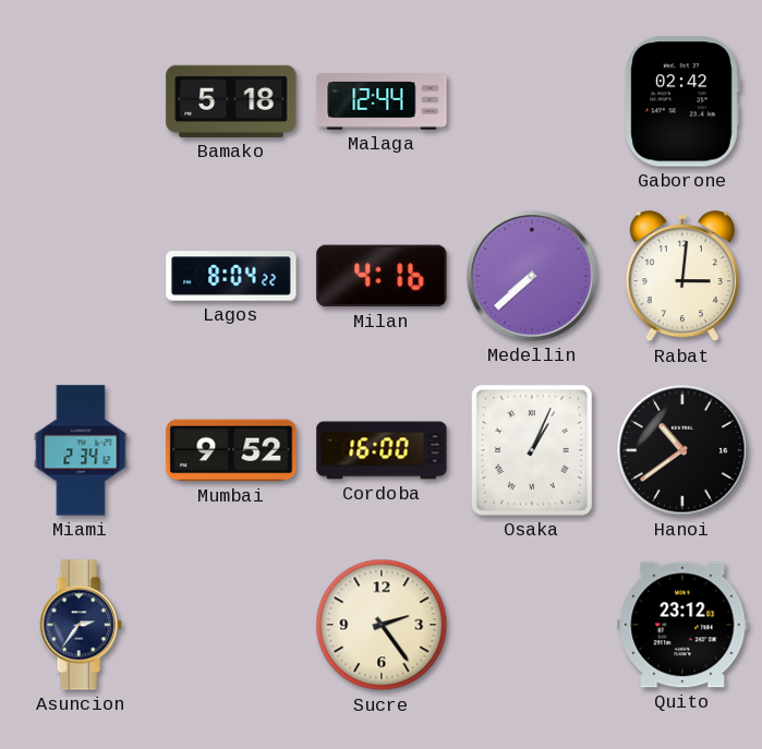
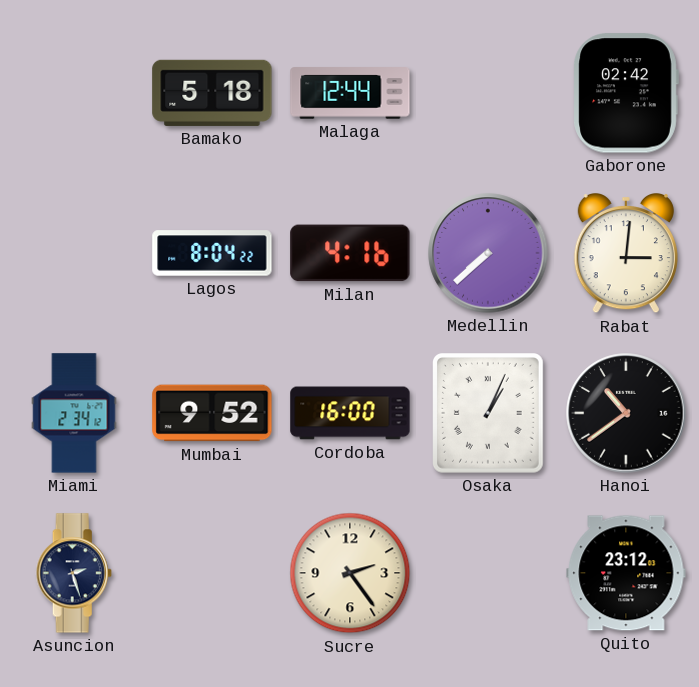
Asuncion: 2:36 -> 2:27 (74, 573)
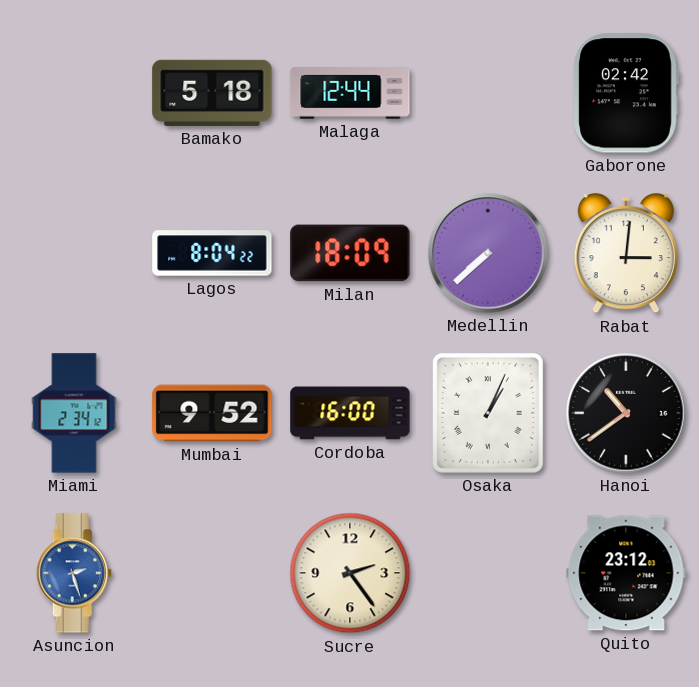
Milan: 4:16 -> 18:09 (350, 253)
Asuncion dial: navy -> blue (74, 573)
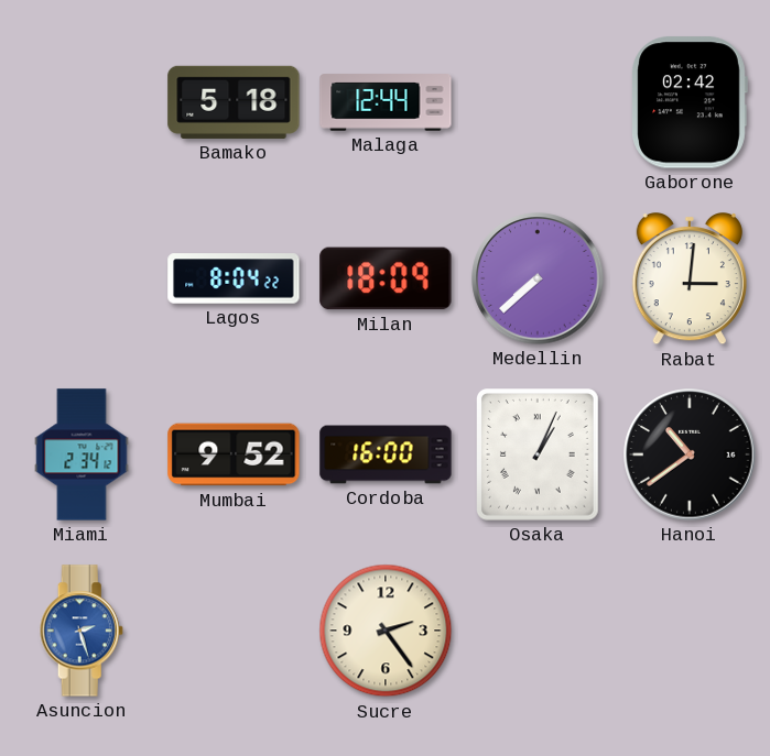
Quito: 23:12 -> none (626, 573)
